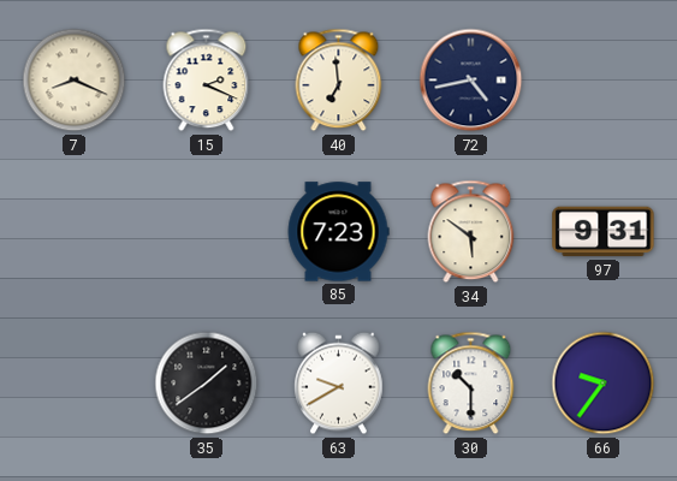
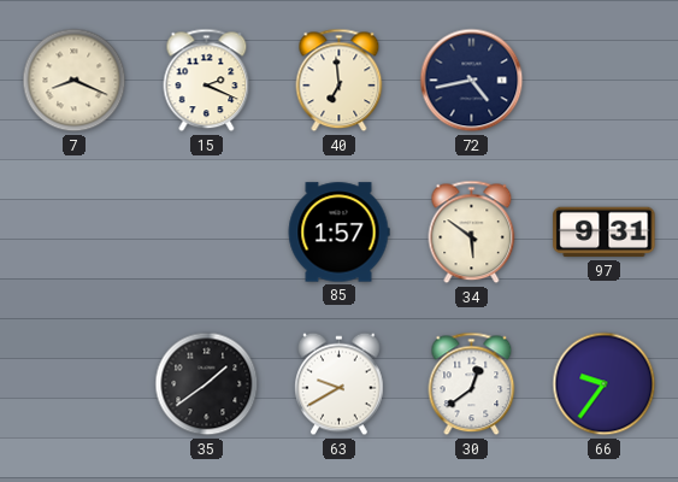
85: 7:23 -> 1:57 (338, 233)
30: 10:30 -> 12:39 (472, 384)
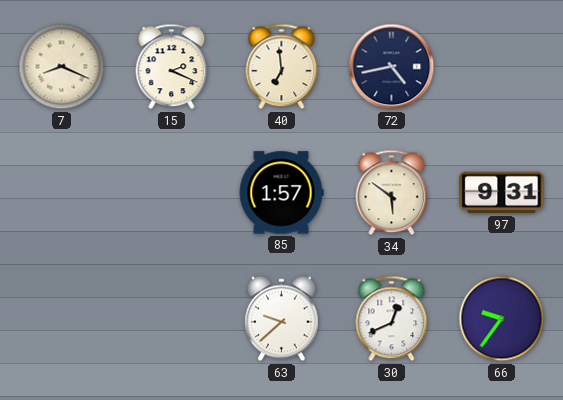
35: 1:39 -> none (207, 384)
63: 9:40 -> 9:38 (282, 319)
30: 12:39 -> 12:41 (392, 319)
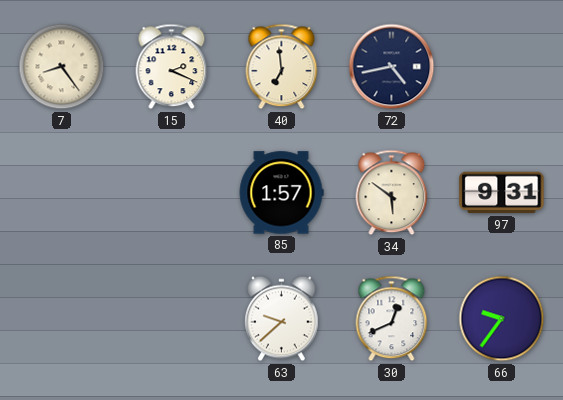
7: 8:19 -> 8:24 (62, 67)
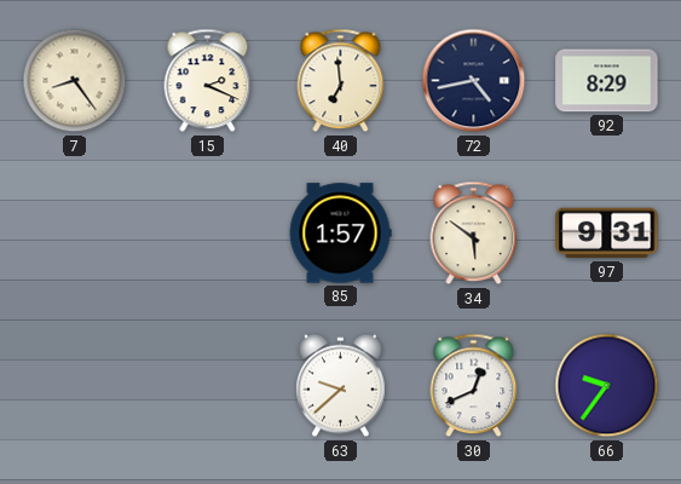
92: none -> 8:29 (607, 81)
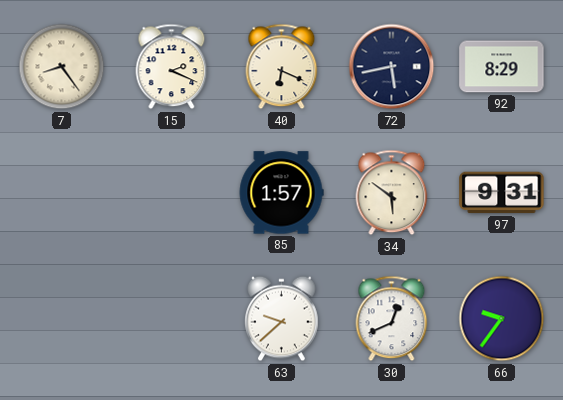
40: 6:59 -> 6:19 (282, 67)
72: 4:43 -> 5:43 (392, 67)
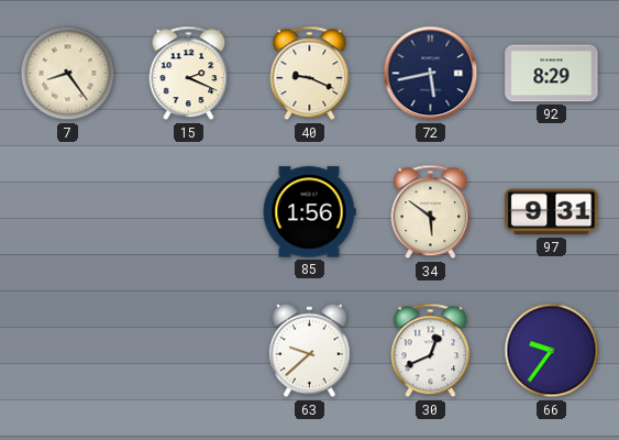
40: 6:19 -> 9:19 (310, 74)
85: 1:57 -> 1:56 (309, 212)
